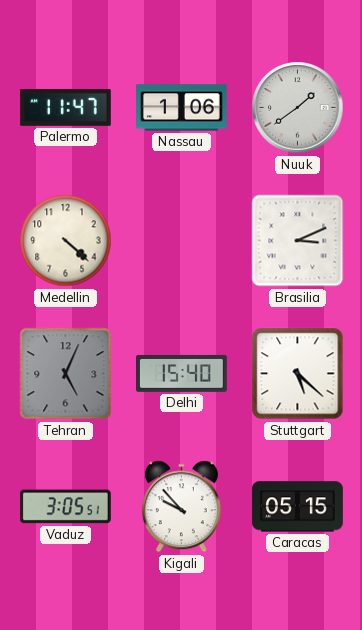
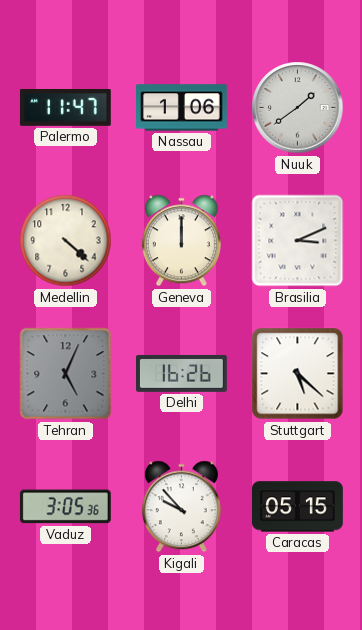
Geneva: none -> 12:00 (181, 241)
Delhi: 15:40 -> 16:26 (182, 373)
Vaduz: 3:05:51 -> 3:05:36 (65, 507)
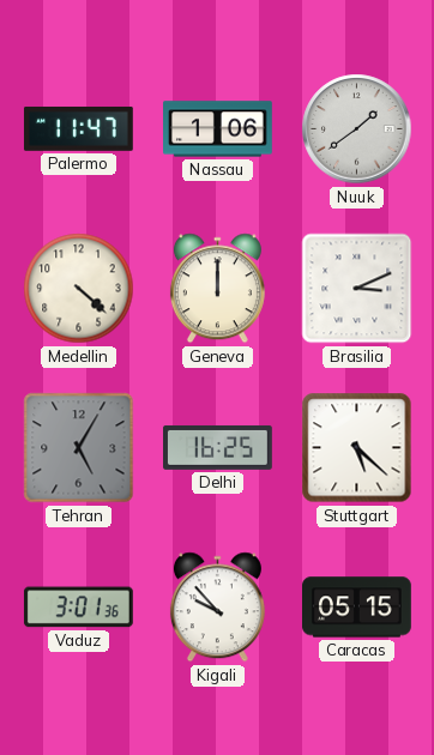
Tehran: 5:04 -> 5:05 (79, 448)
Delhi: 16:26 -> 16:25 (218, 447)
Vaduz: 3:05 -> 3:01 (78, 608)
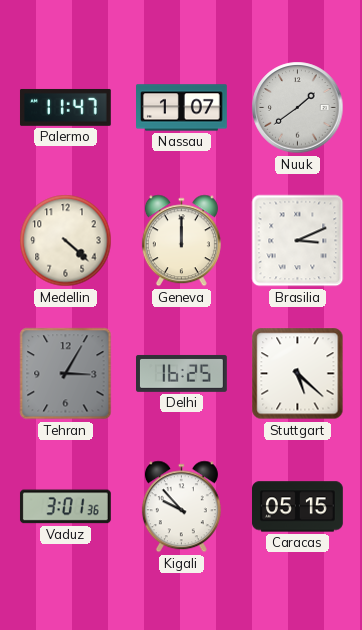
Nassau: 1:06 -> 1:07 (182, 108)
Tehran: 5:05 -> 3:05 (66, 374)
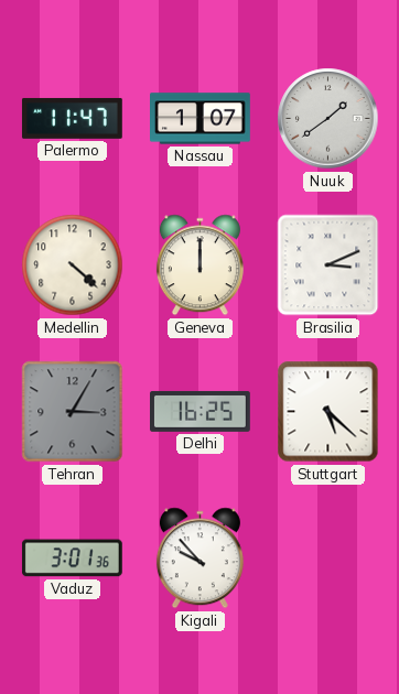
Caracas: 05:15 -> none (298, 507)
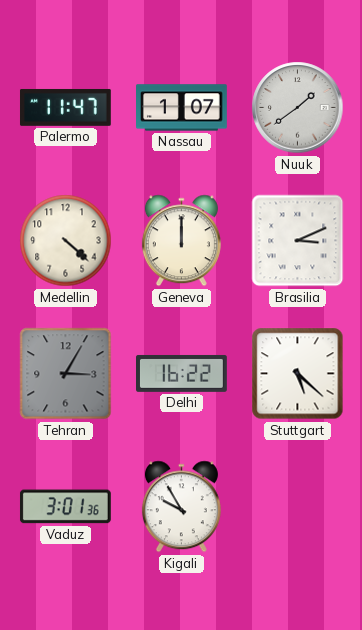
Delhi: 16:25 -> 16:22 (182, 373)
Kigali: 9:53 -> 9:55 (181, 507)
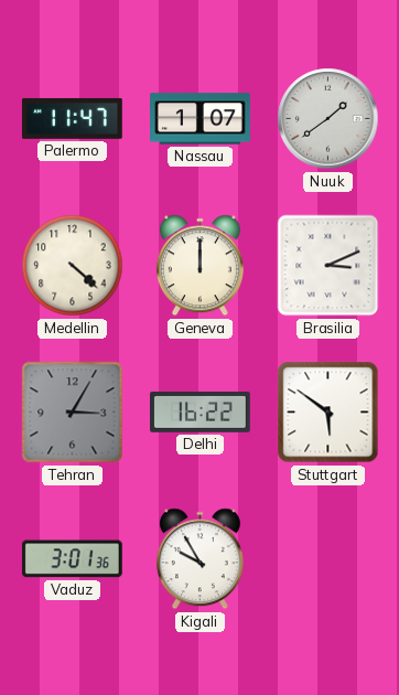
Stuttgart: 5:22 -> 5:51 (328, 413)
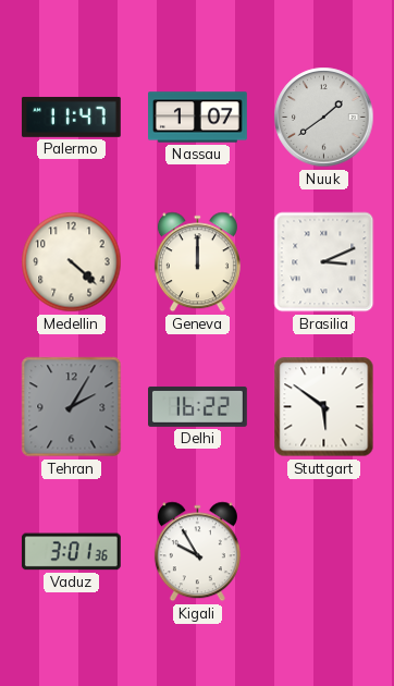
Tehran: 3:05 -> 2:05 (72, 407)
